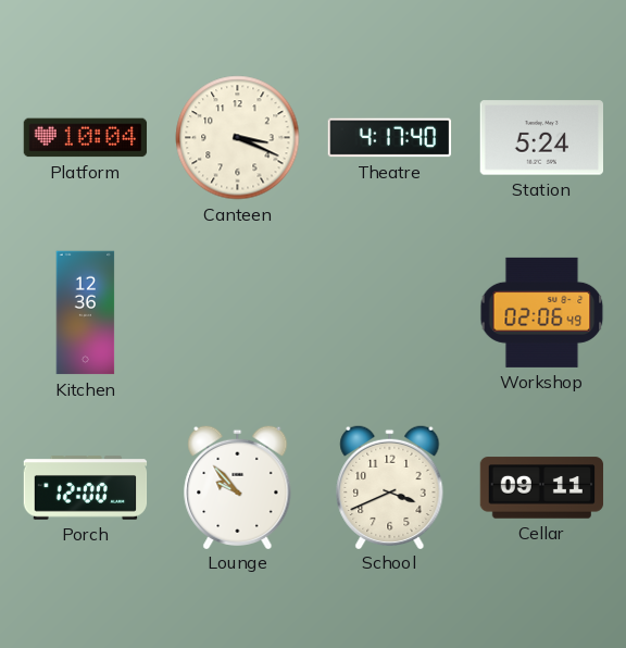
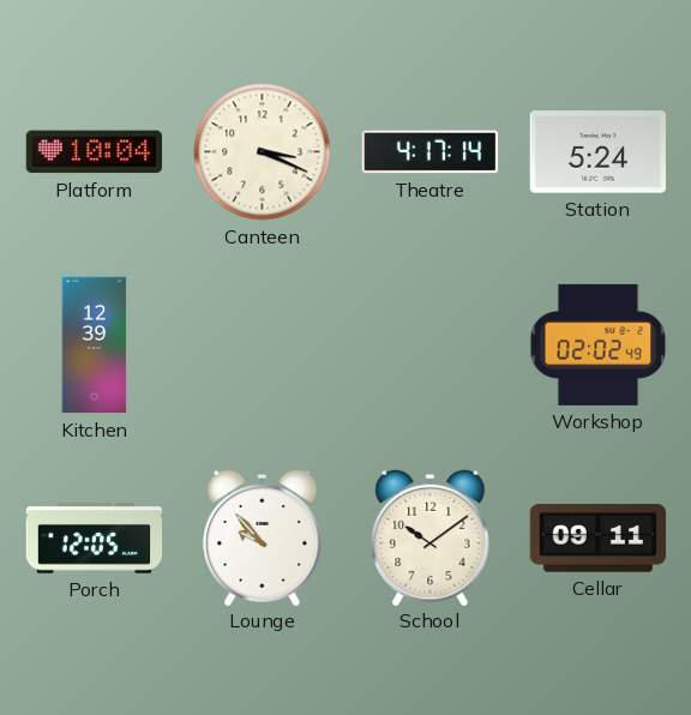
Theatre: 4:17:40 -> 4:17:14 (431, 152)
Kitchen: 12:36 -> 12:39 (95, 346)
Workshop: 02:06 -> 02:02 (599, 344)
Porch: 12:00 -> 12:05 (95, 539)
School: 3:41 -> 10:09 (431, 536)
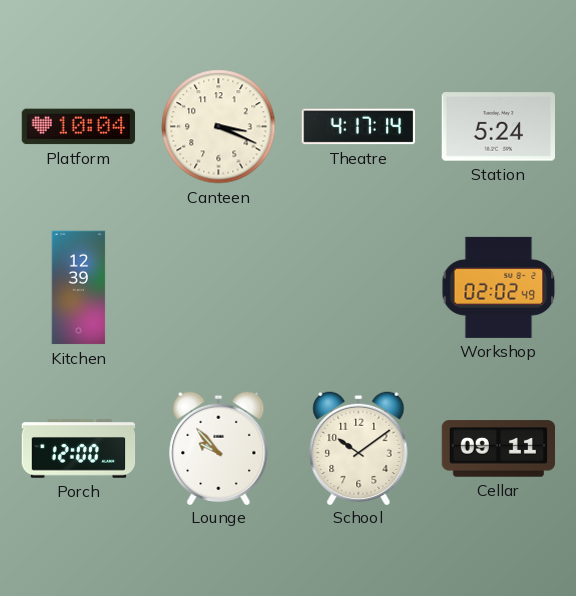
Porch: 12:05 -> 12:00 (79, 449)
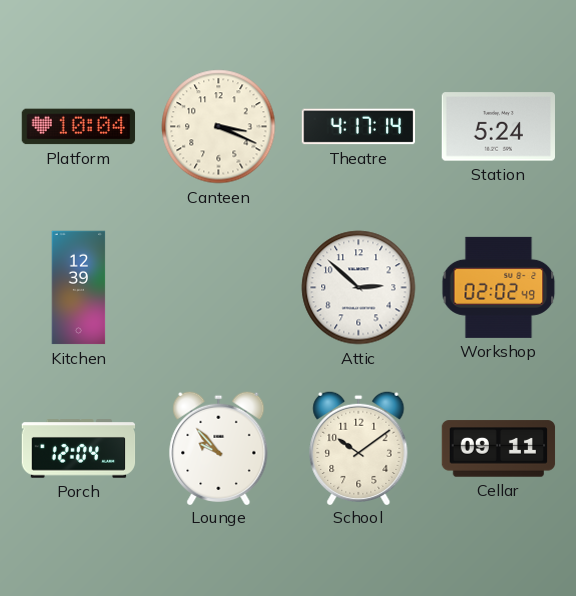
Attic: none -> 2:52 (359, 288)
Porch: 12:00 -> 12:04 (79, 449)
